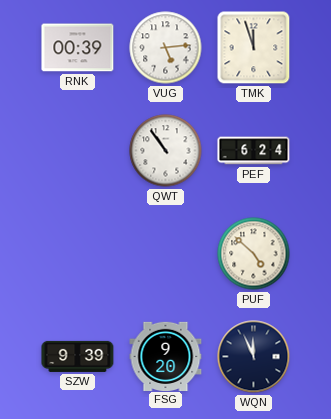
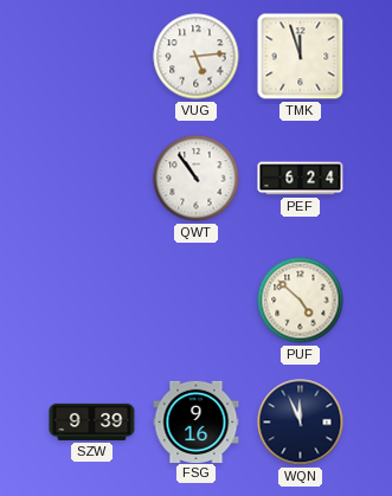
RNK: 00:39 -> none (78, 48)
FSG: 9:20 -> 9:16 (197, 421)
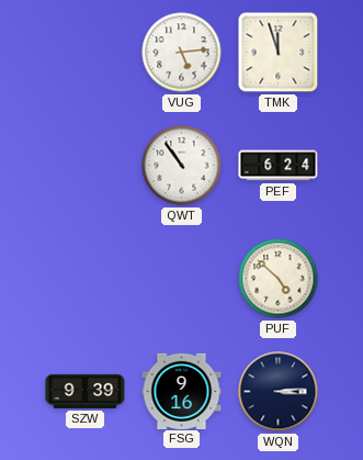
WQN: 11:56 -> 3:14 (279, 392)
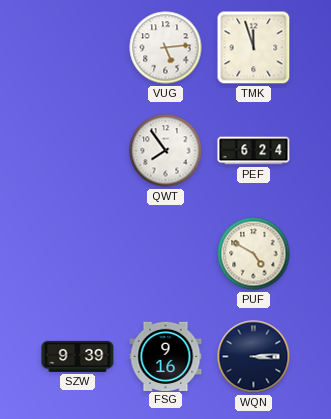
QWT: 10:54 -> 7:54 (166, 151)
PUF: 4:52 -> 4:50 (254, 254)
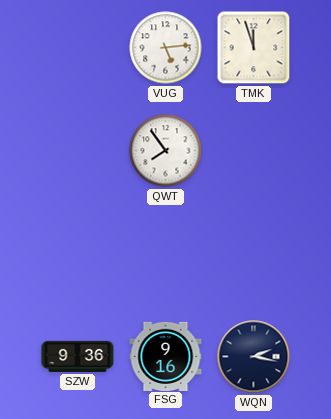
PEF: 6:24 -> none (254, 151)
PUF: 4:50 -> none (254, 254)
SZW: 9:39 -> 9:36 (78, 356)
WQN: 3:14 -> 2:17 (254, 357)
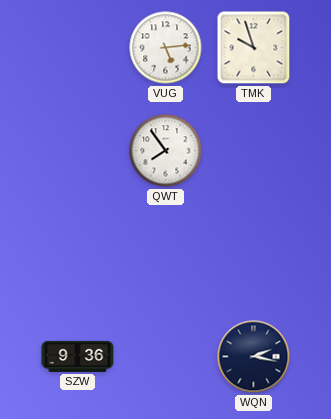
TMK: 11:57 -> 9:57 (254, 48)
FSG: 9:16 -> none (166, 356)
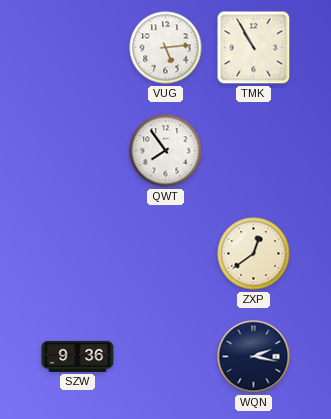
TMK: 9:57 -> 10:55 (254, 48)
ZXP: none -> 12:39 (254, 254)
